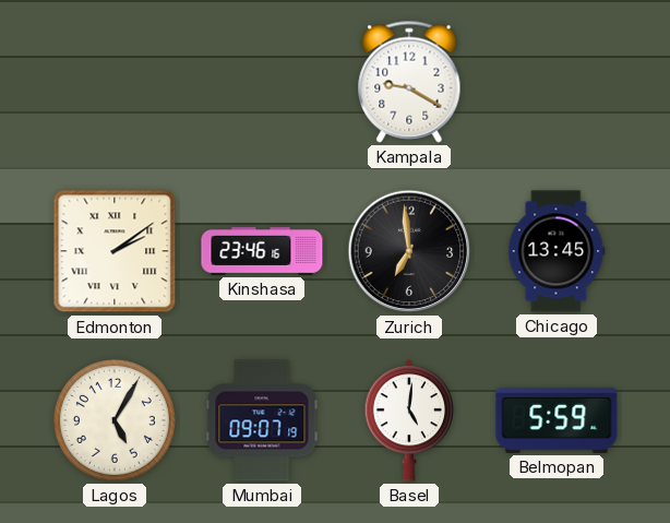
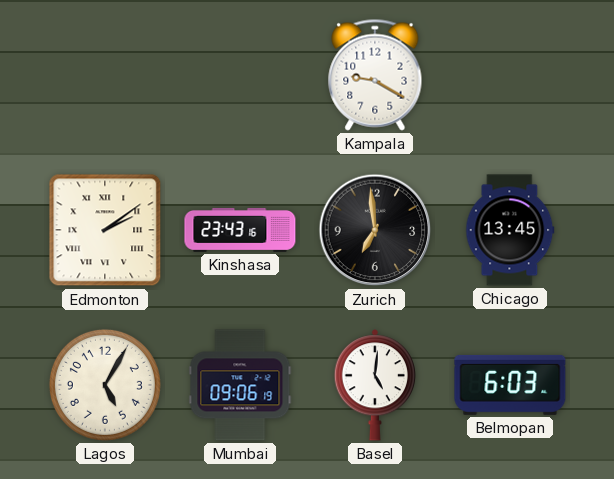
Kinshasa: 23:46 -> 23:43 (240, 230)
Mumbai: 09:07 -> 09:06 (240, 385)
Belmopan: 5:59 -> 6:03 (510, 385)
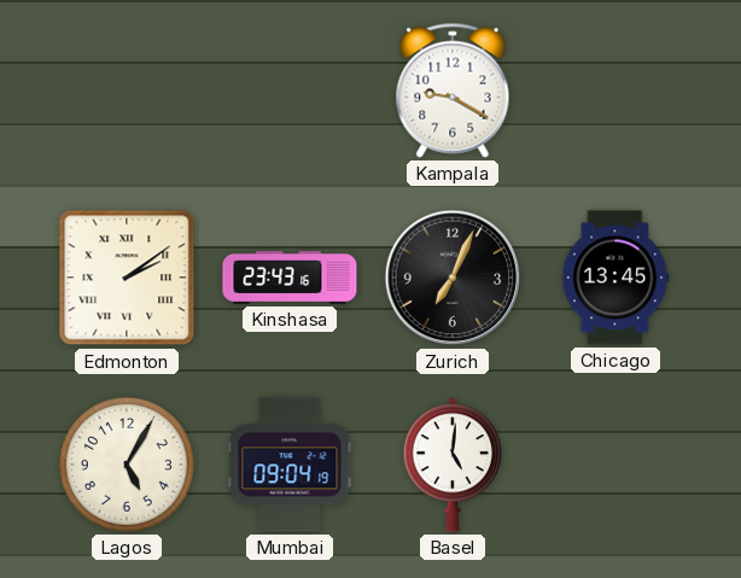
Zurich: 6:59 -> 7:04 (453, 278)
Mumbai: 09:06 -> 09:04 (290, 465)
Belmopan: 6:03 -> none (510, 385)
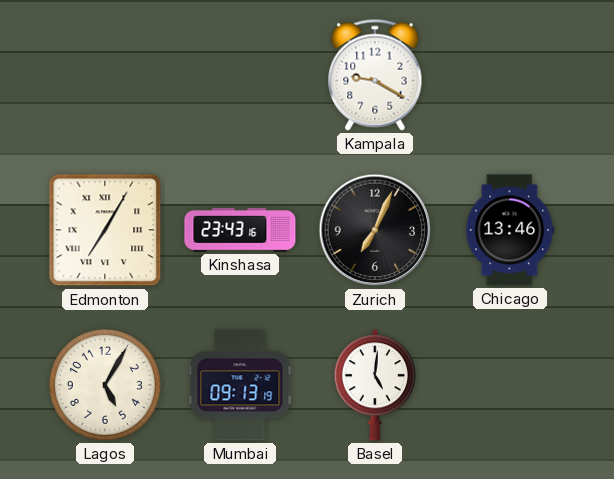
Edmonton: 2:09 -> 7:05 (105, 230)
Chicago: 13:45 -> 13:46 (510, 230)
Mumbai: 09:04 -> 09:13 (240, 385)
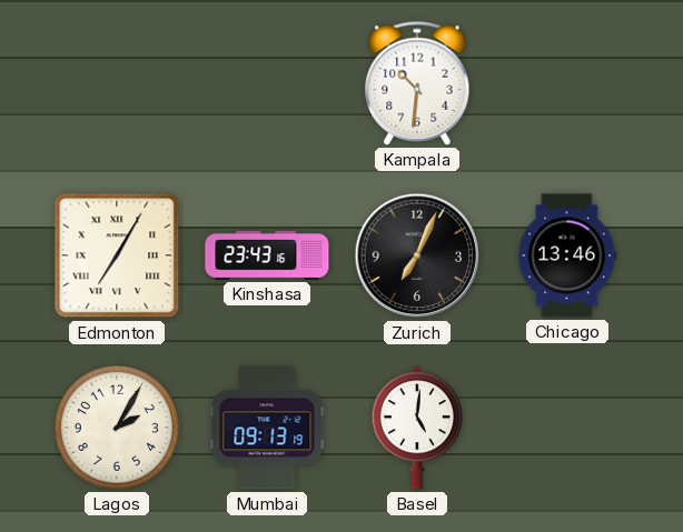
Kampala: 9:20 -> 10:31 (417, 83)
Lagos: 5:05 -> 2:05 (117, 428)
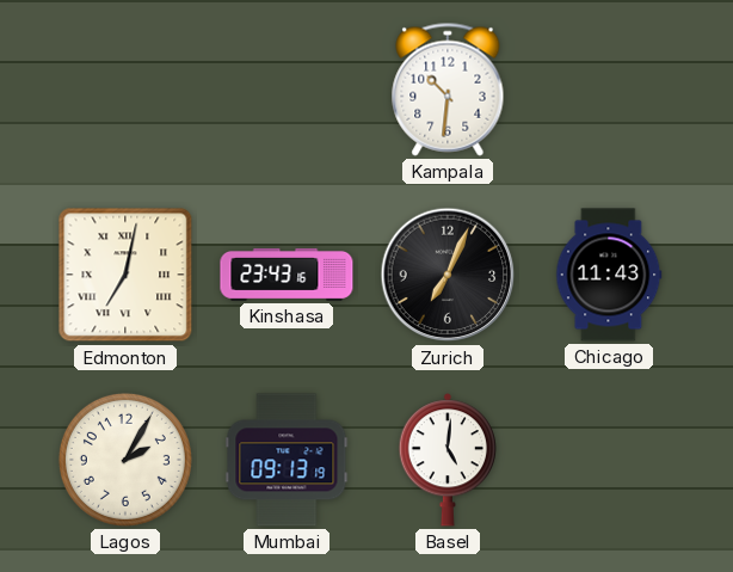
Edmonton: 7:05 -> 7:02 (125, 275)
Chicago: 13:46 -> 11:43 (609, 275)
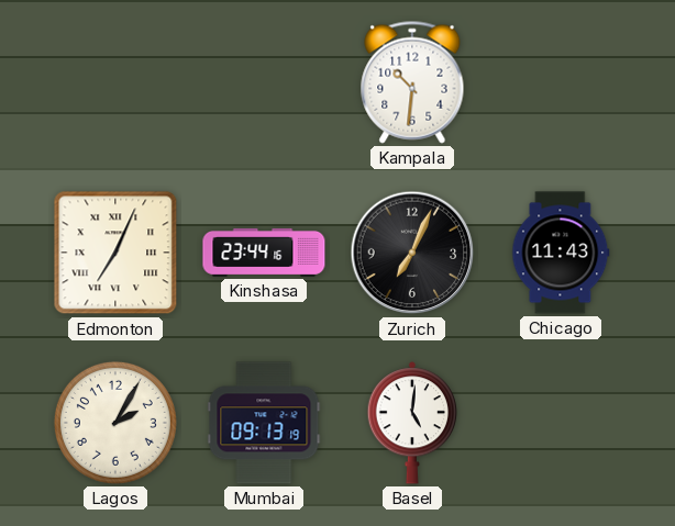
Edmonton: 7:02 -> 7:04 (115, 253)
Kinshasa: 23:43 -> 23:44 (264, 253)
